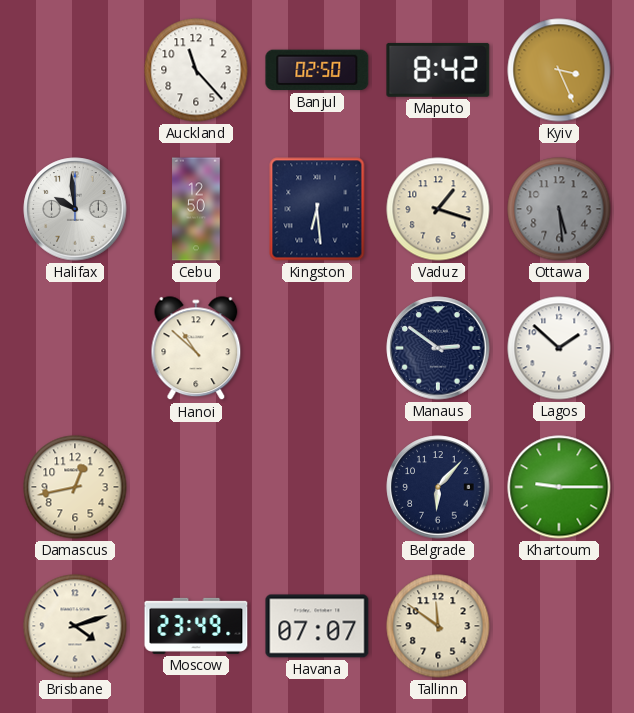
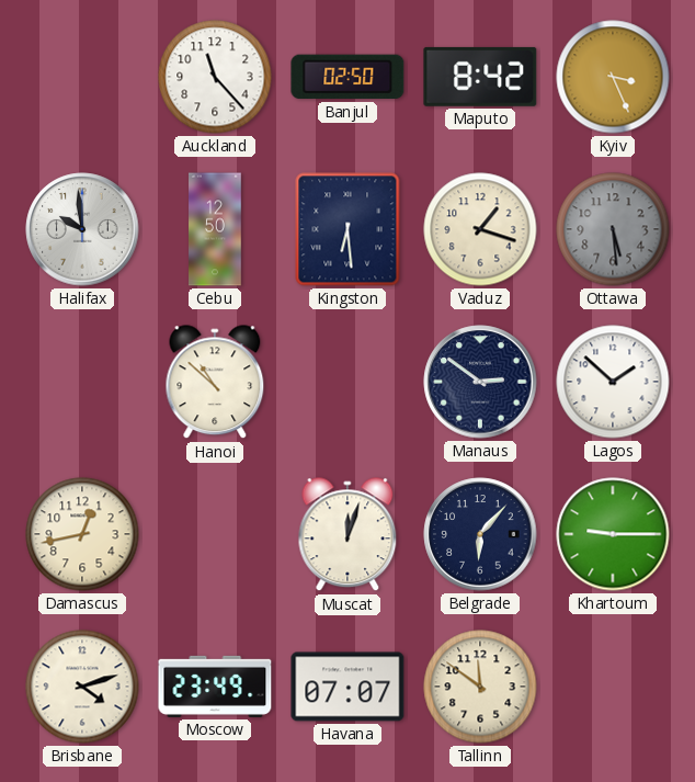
Muscat: none -> 12:03 (347, 535)
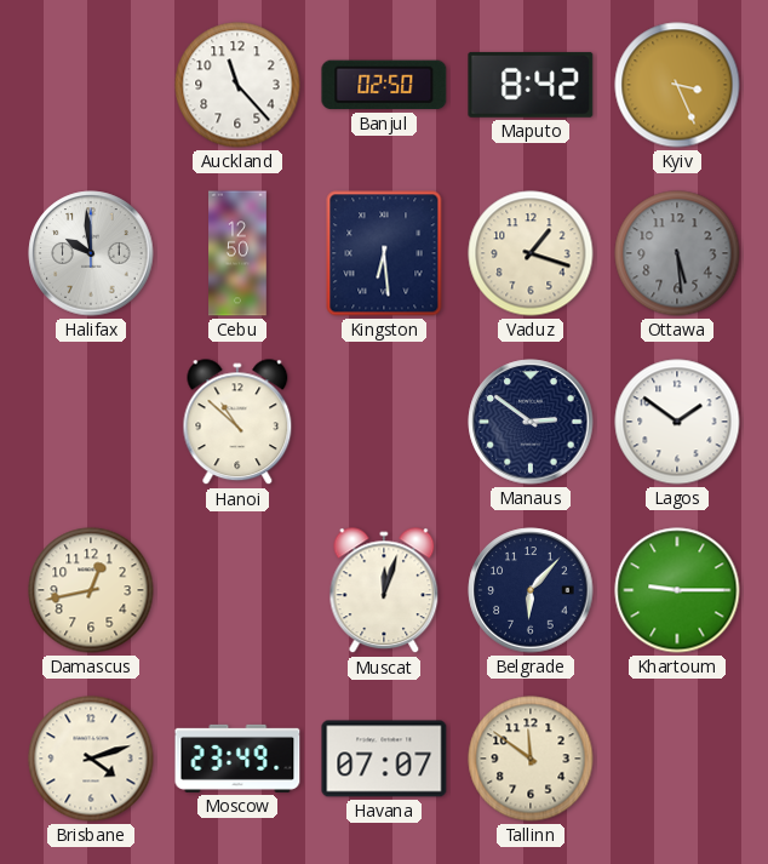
Lagos: 1:52 -> 1:51 (677, 422)
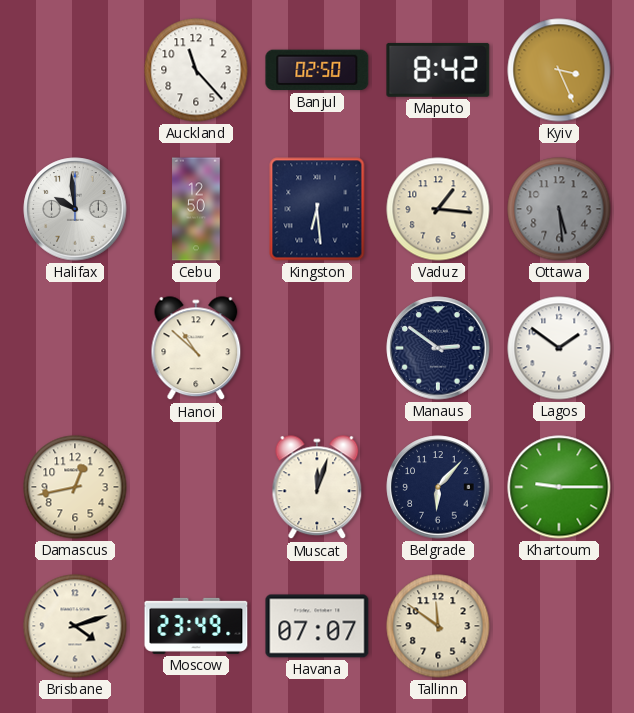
Vaduz: 1:18 -> 1:16 (438, 209)
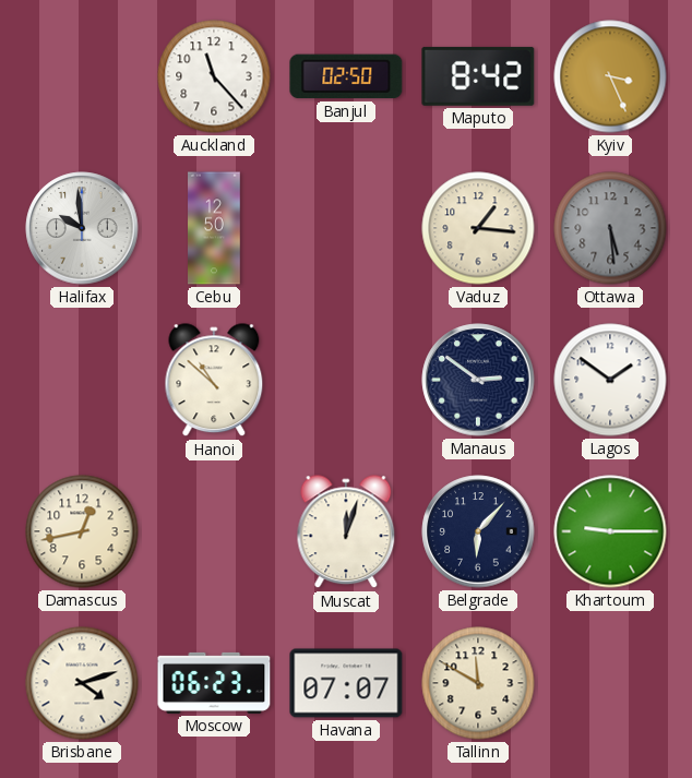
Kingston: 6:29 -> none (317, 209)
Moscow: 23:49 -> 06:23 (214, 683)
Tallinn: 11:51 -> 11:50 (478, 683)
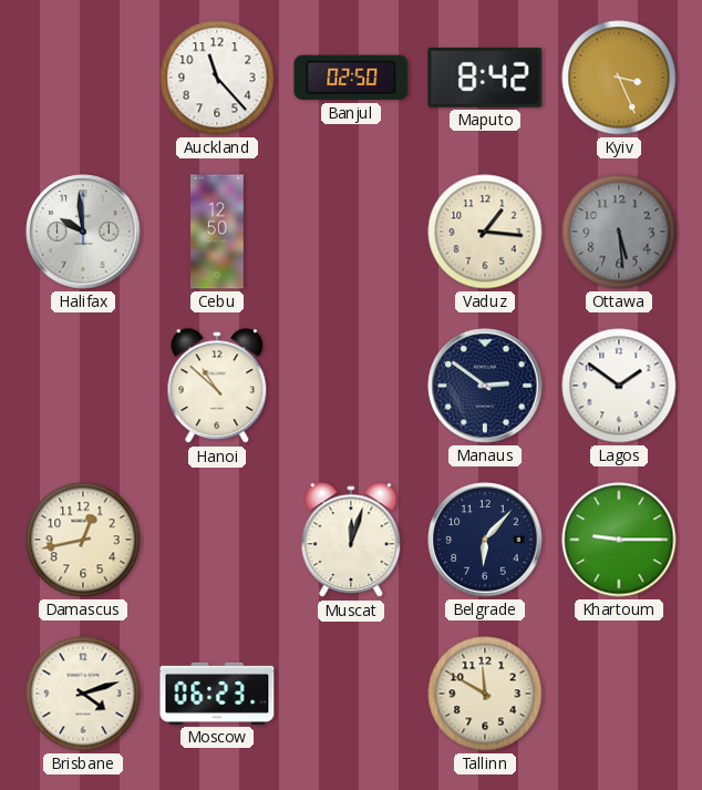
Havana: 07:07 -> none (346, 683)
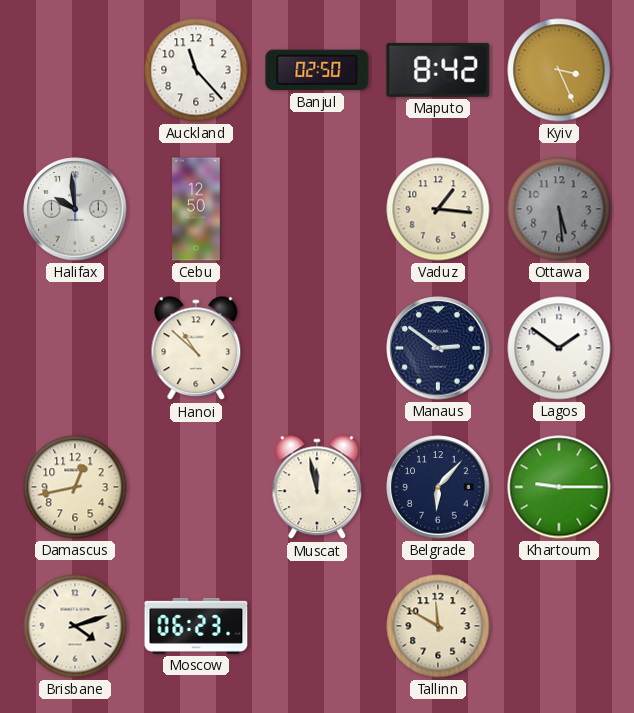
Muscat: 12:03 -> 11:58 (317, 488)
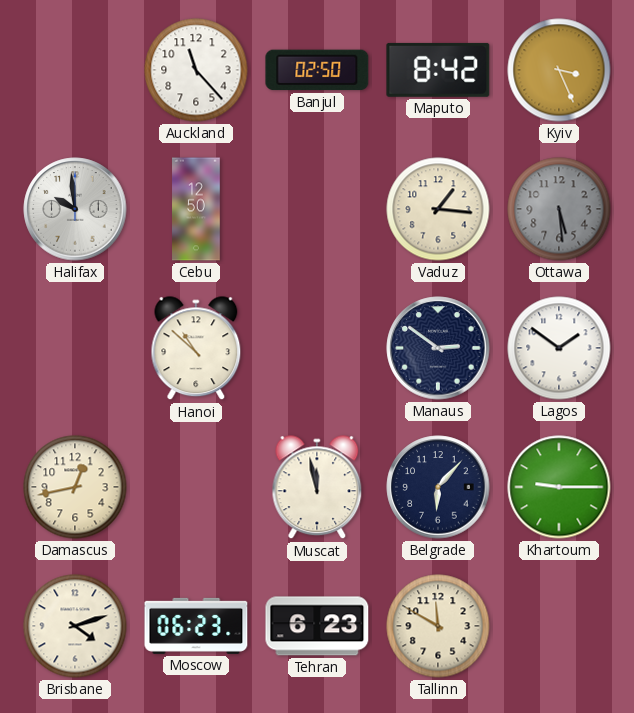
Tehran: none -> 6:23 (317, 626)
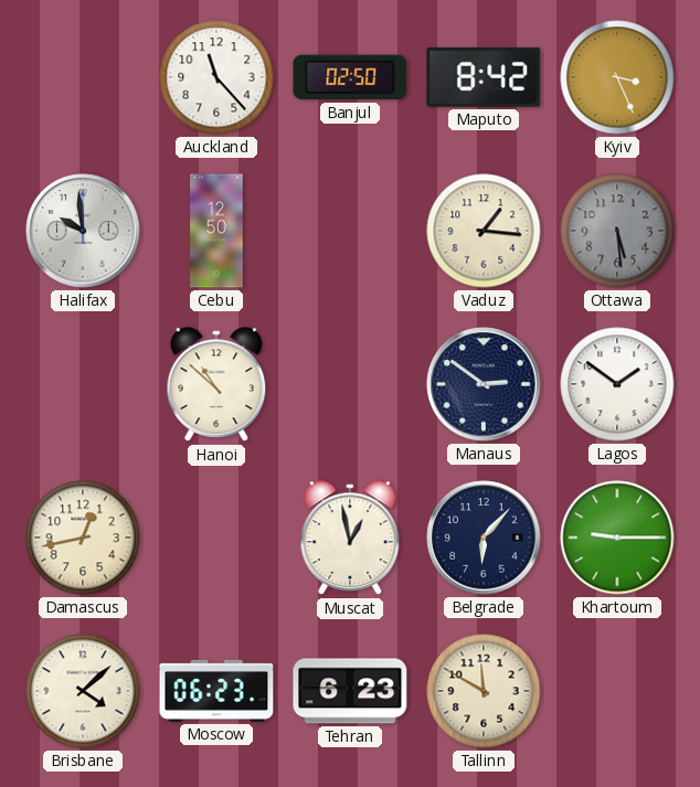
Muscat: 11:58 -> 12:58 (350, 539)
Brisbane: 4:12 -> 4:08 (83, 691)
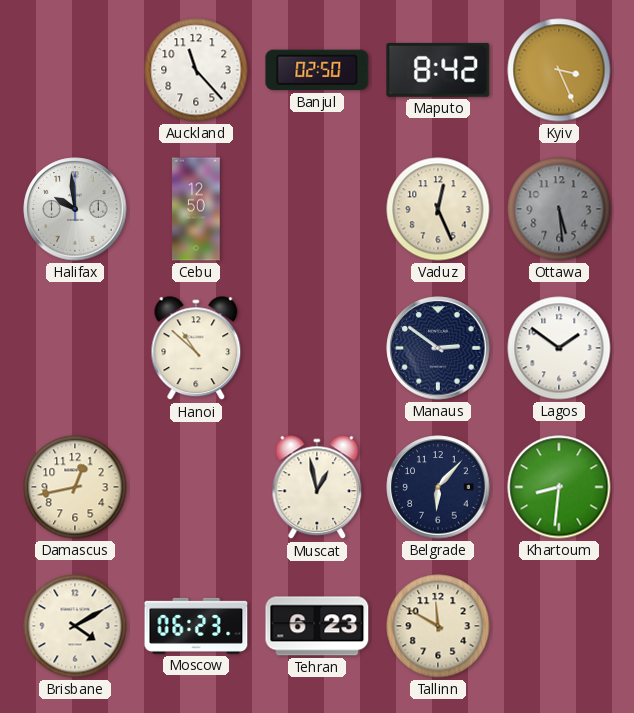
Vaduz: 1:16 -> 12:26 (438, 209)
Khartoum: 9:15 -> 8:31 (559, 487)
Brisbane: 4:08 -> 4:10 (75, 626)
